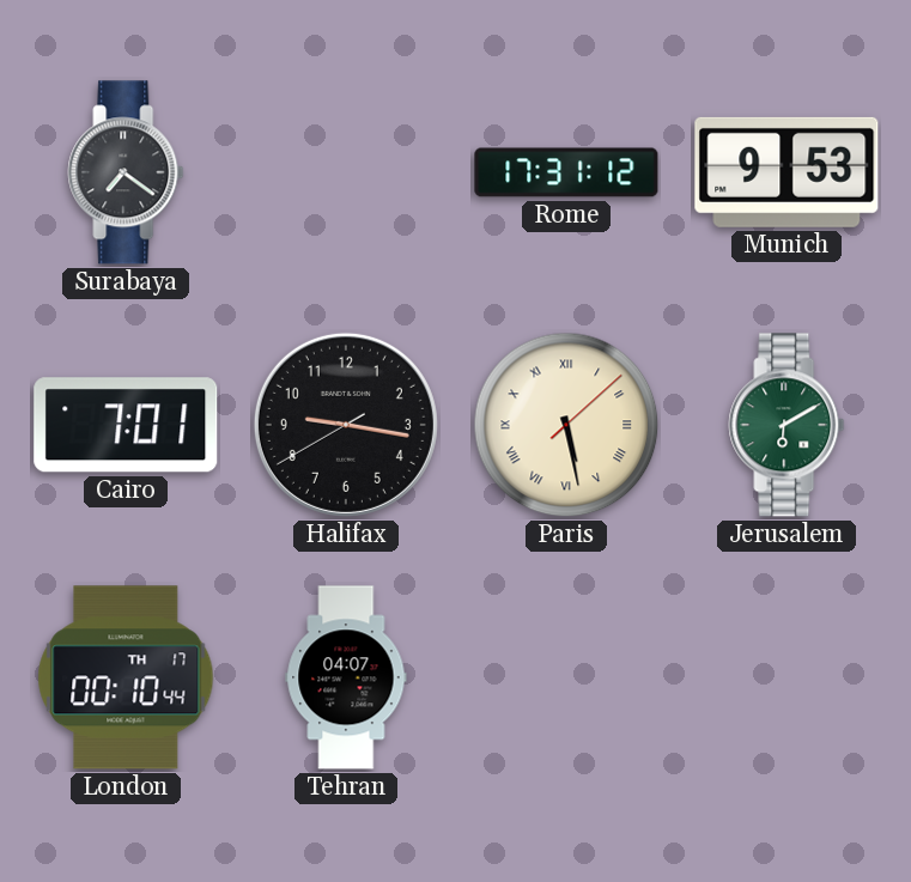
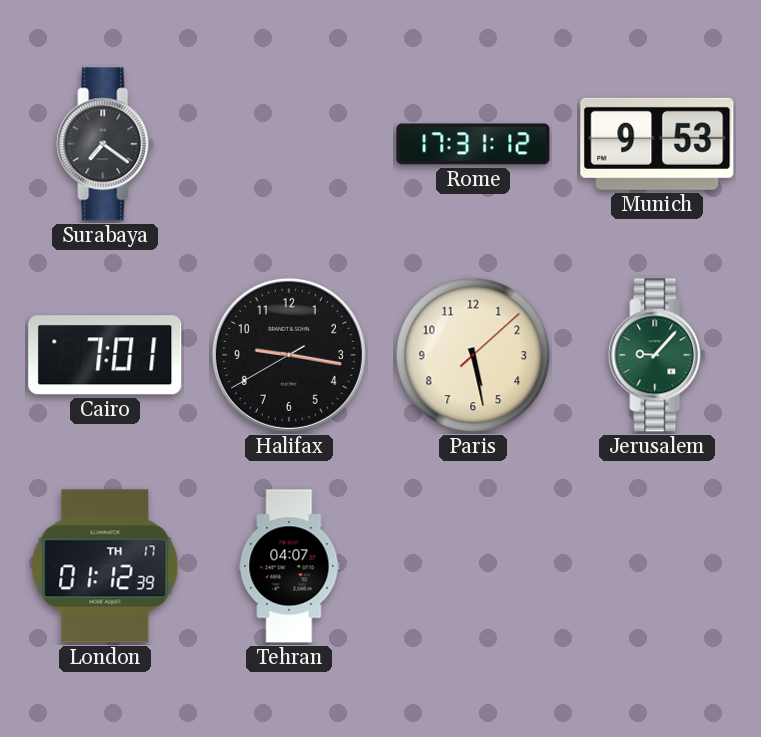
Paris numerals: Roman -> Arabic (473, 355)
Jerusalem: 6:10 -> 9:07 (657, 355)
London: 00:10 -> 01:12 (105, 566)
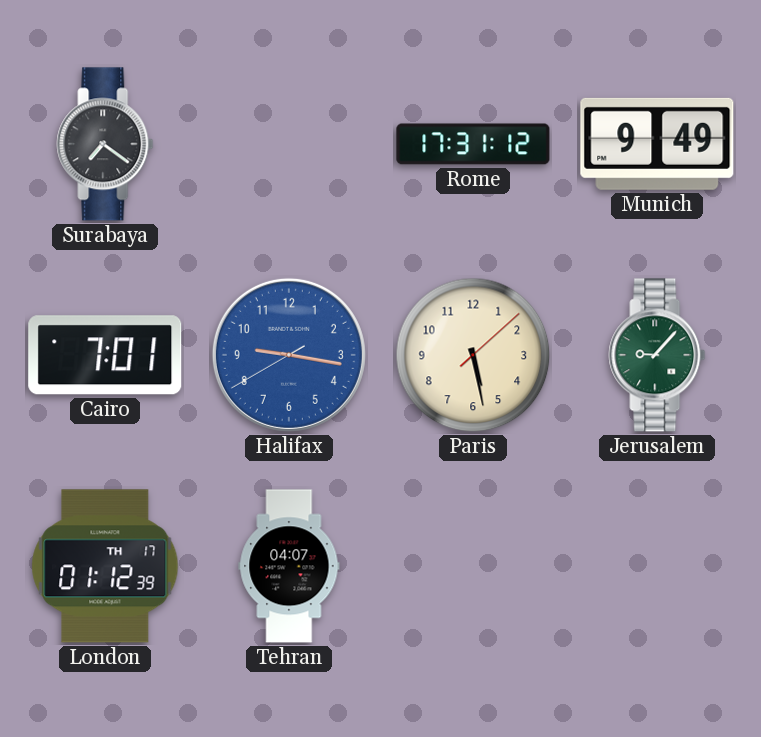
Munich: 9:53 -> 9:49 (657, 144)
Halifax dial: black -> blue (289, 355)
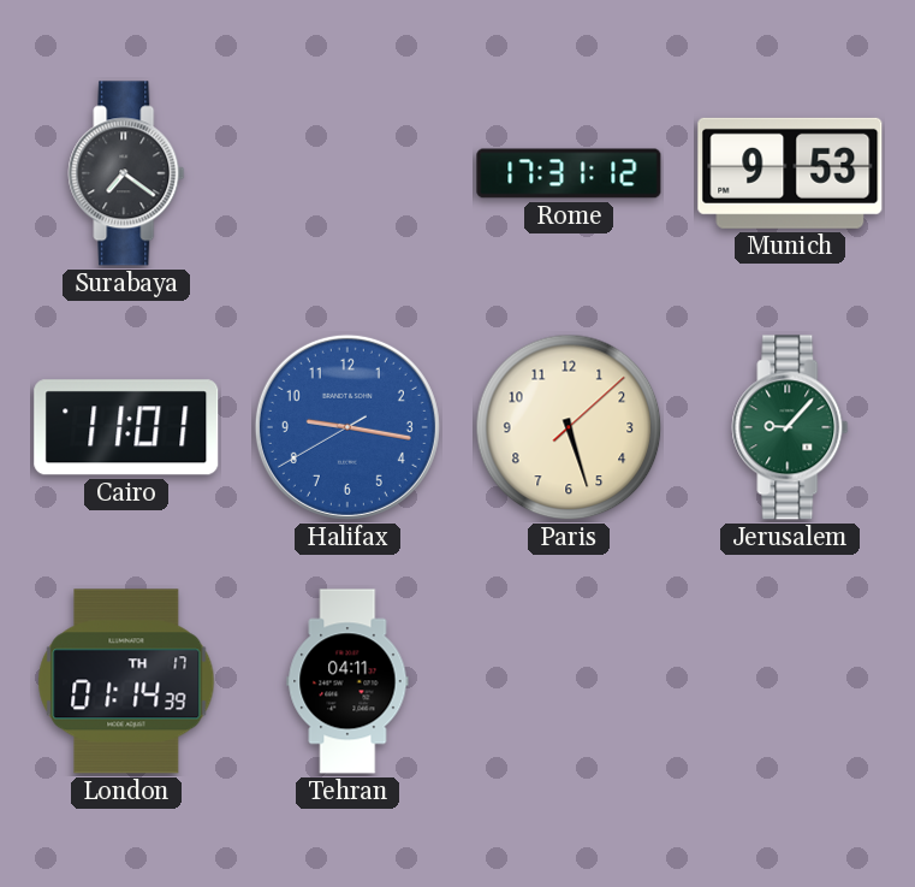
Munich: 9:49 -> 9:53 (790, 173)
Cairo: 7:01 -> 11:01 (126, 427)
Paris: 5:28 -> 5:27 (569, 427)
London: 01:12 -> 01:14 (126, 681)
Tehran: 04:07 -> 04:11 (347, 681)
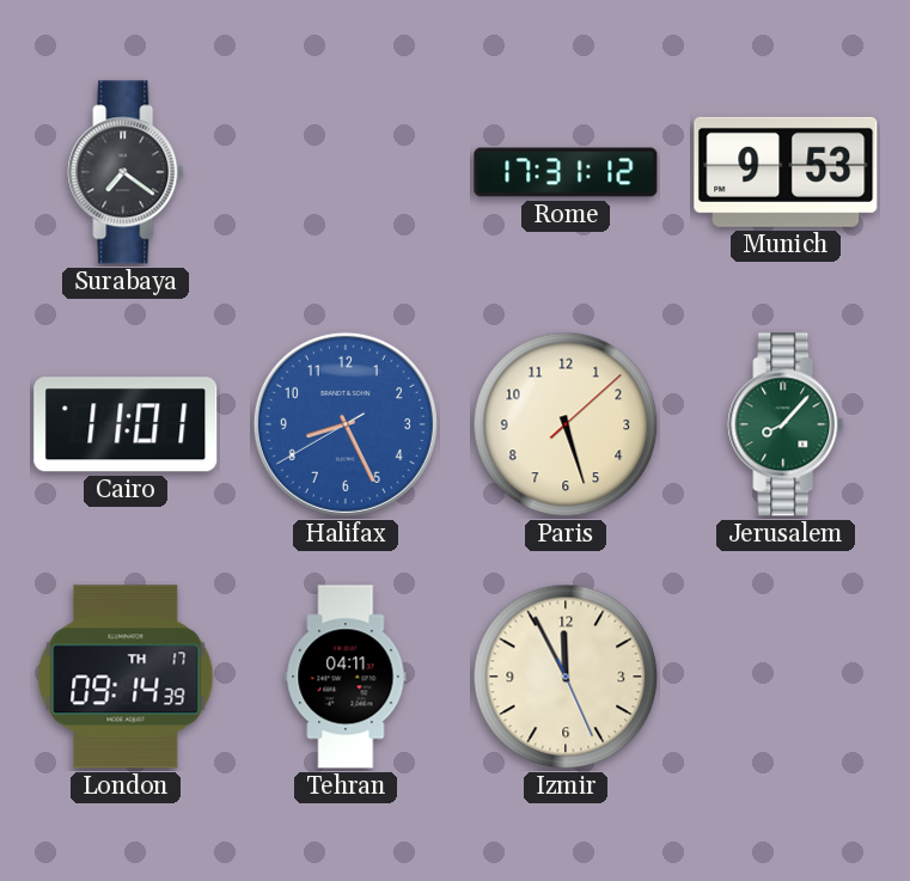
Halifax: 9:16 -> 8:25 (346, 424)
Jerusalem: 9:07 -> 8:07 (786, 424)
London: 01:14 -> 09:14 (126, 677)
Izmir: none -> 11:55 (566, 677)
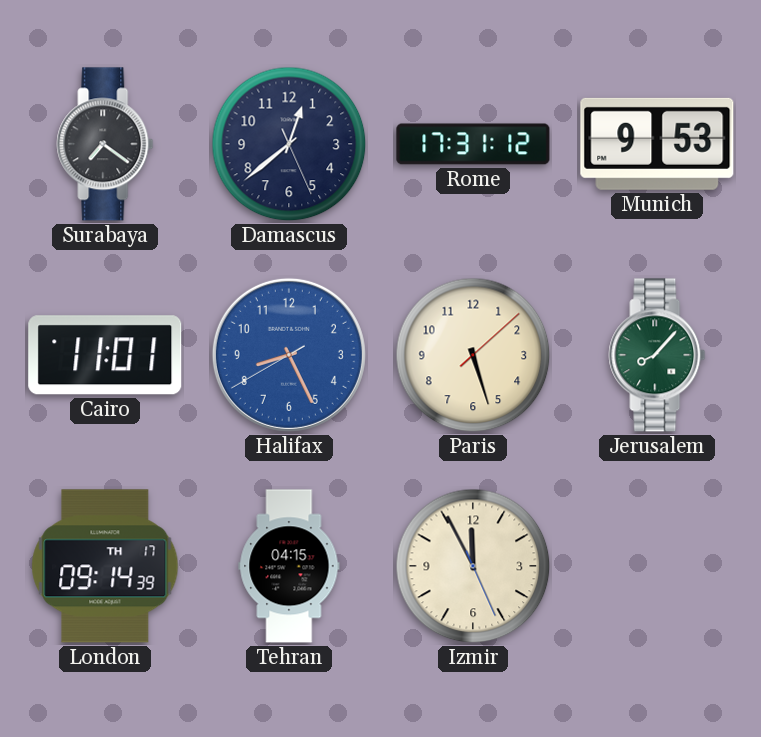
Damascus: none -> 12:38 (289, 144)
Tehran: 04:11 -> 04:15 (289, 566)
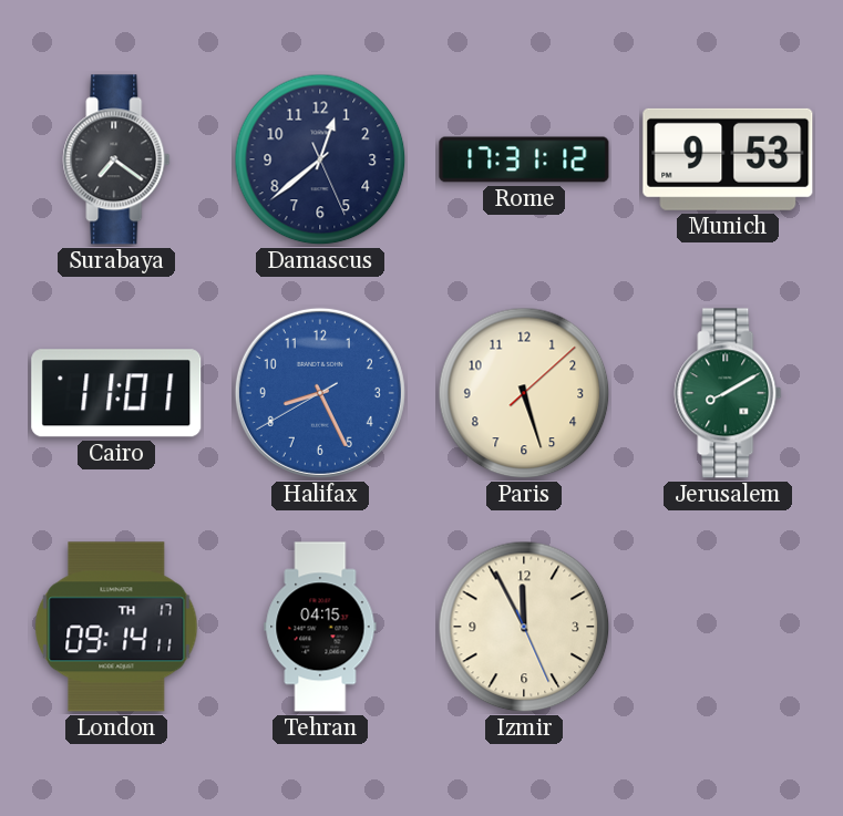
Jerusalem: 8:07 -> 8:10 (728, 393)
London: 09:14:39 -> 09:14:11 (116, 627)
